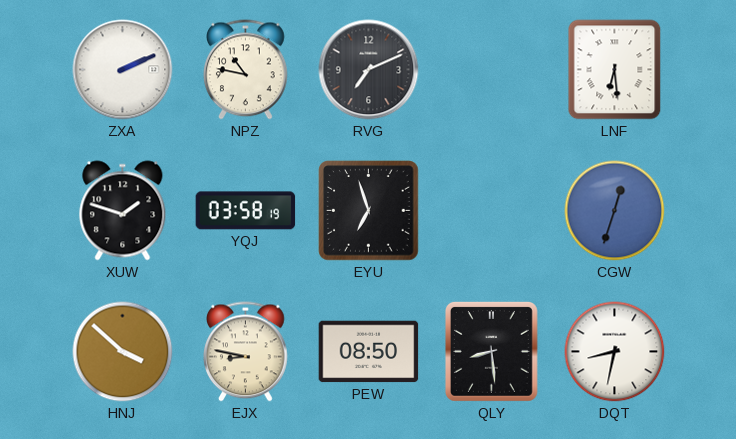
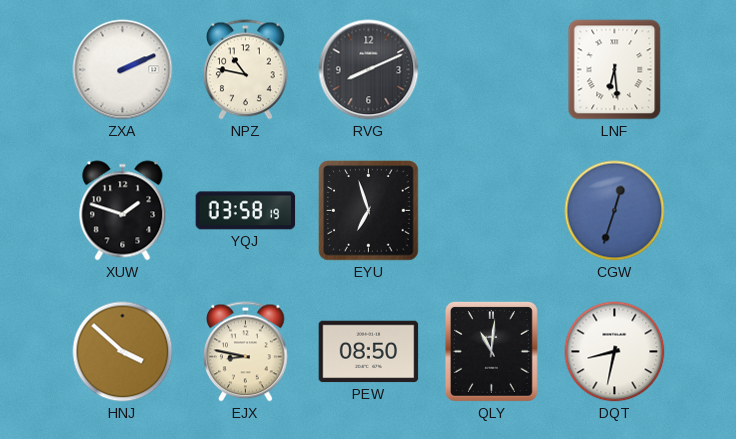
RVG: 7:11 -> 8:11 (369, 70)
QLY: 8:29 -> 11:01 (491, 351)
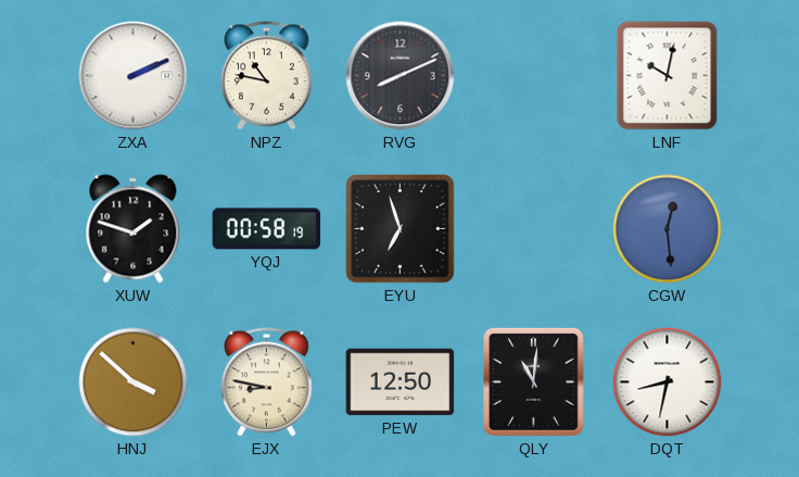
LNF: 6:29 -> 10:02 (668, 76)
YQJ: 03:58 -> 00:58 (267, 229)
CGW: 12:33 -> 12:29 (668, 229)
PEW: 08:50 -> 12:50 (401, 382)
